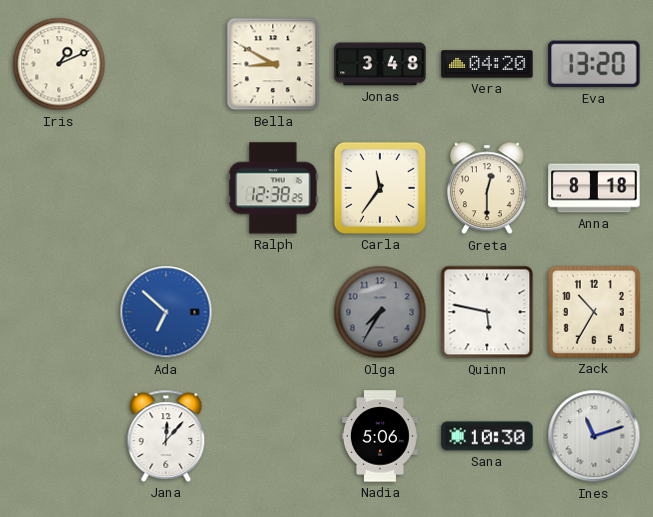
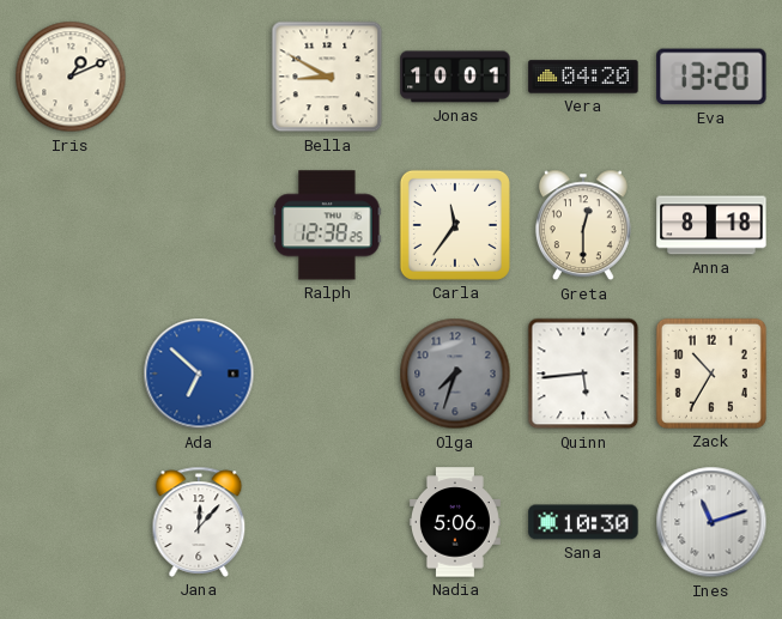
Jonas: 3:48 -> 10:01 (455, 77)
Olga: 7:35 -> 7:33 (455, 374)
Quinn: 5:47 -> 5:44 (583, 374)
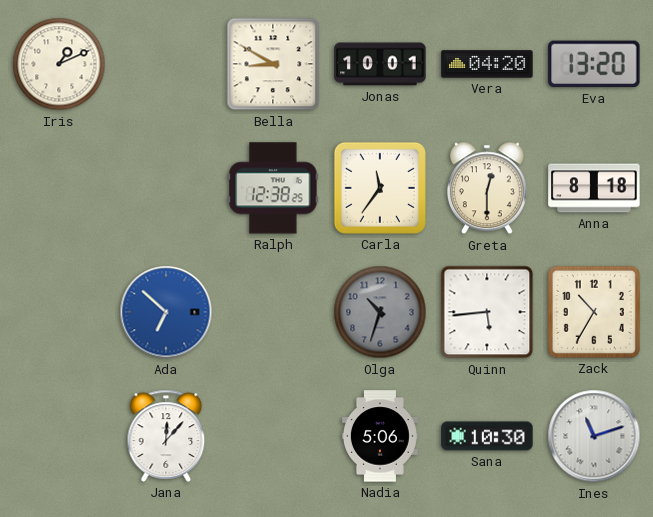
Olga: 7:33 -> 10:33 (380, 312)
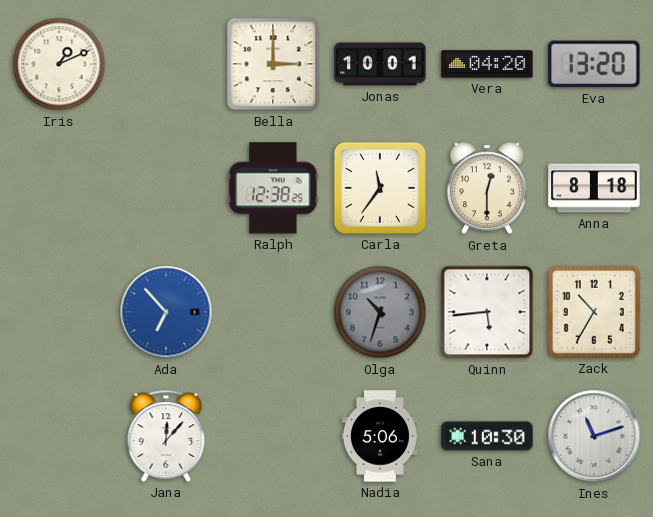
Bella: 8:50 -> 3:00 (273, 64)
Ada: 6:52 -> 6:53 (166, 312)
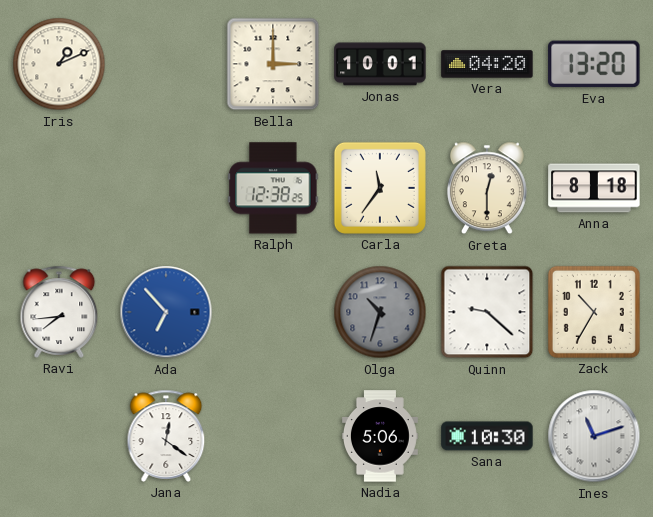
Ravi: none -> 7:44 (59, 312)
Quinn: 5:44 -> 9:22 (487, 312)
Jana: 12:07 -> 12:21 (166, 436)
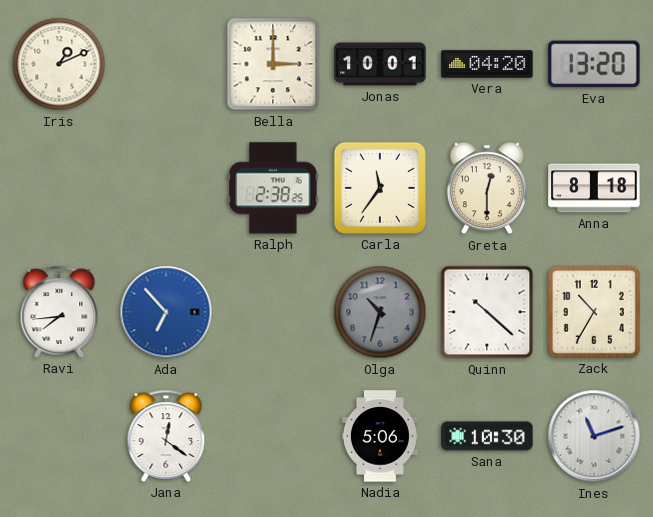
Ralph: 12:38 -> 2:38 (273, 188)
Quinn: 9:22 -> 10:22 (487, 312)
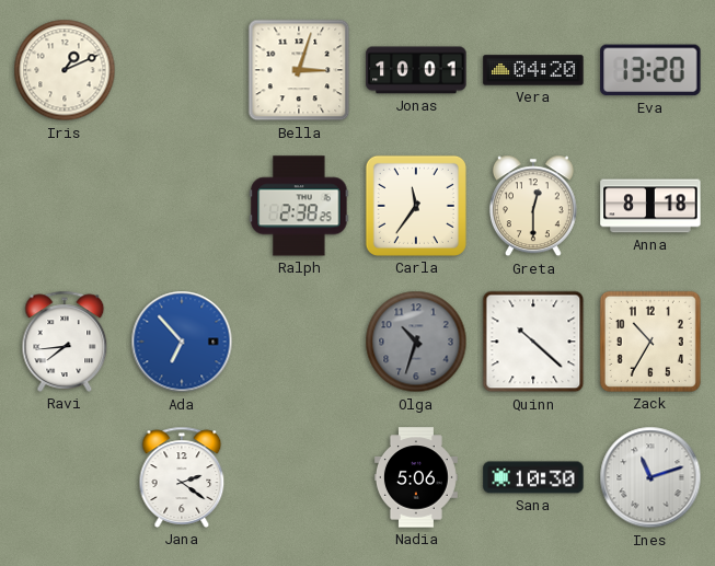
Bella: 3:00 -> 3:03 (299, 70)
Jana: 12:21 -> 2:21 (182, 477)
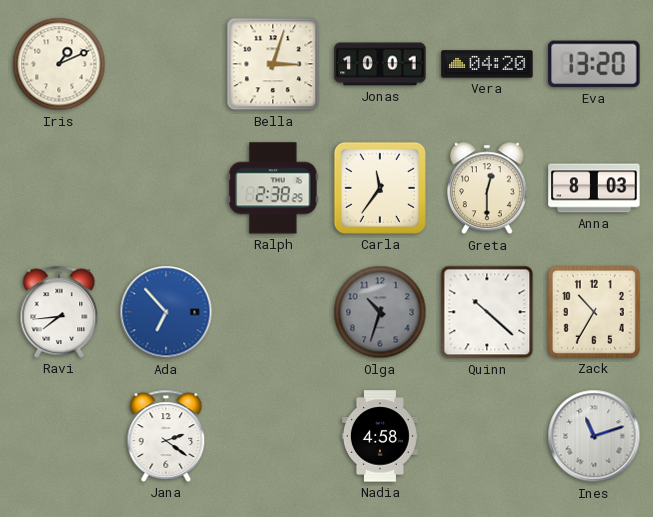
Anna: 8:18 -> 8:03 (594, 188)
Nadia: 5:06 -> 4:58 (380, 436)
Sana: 10:30 -> none (533, 477)
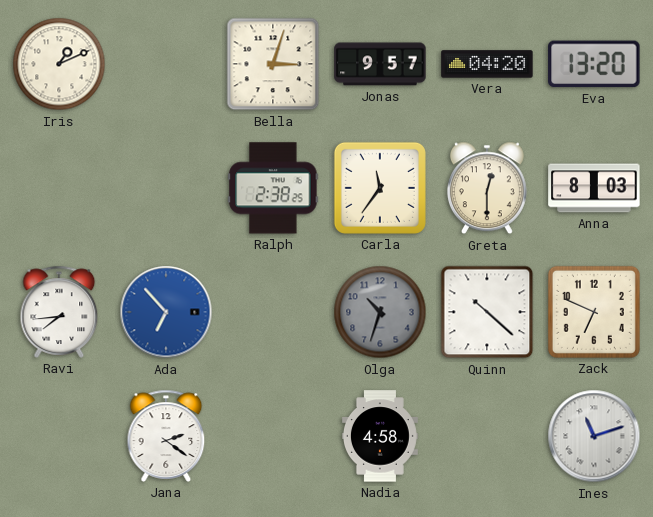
Jonas: 10:01 -> 9:57 (380, 64)
Zack: 10:35 -> 6:49 (594, 312)
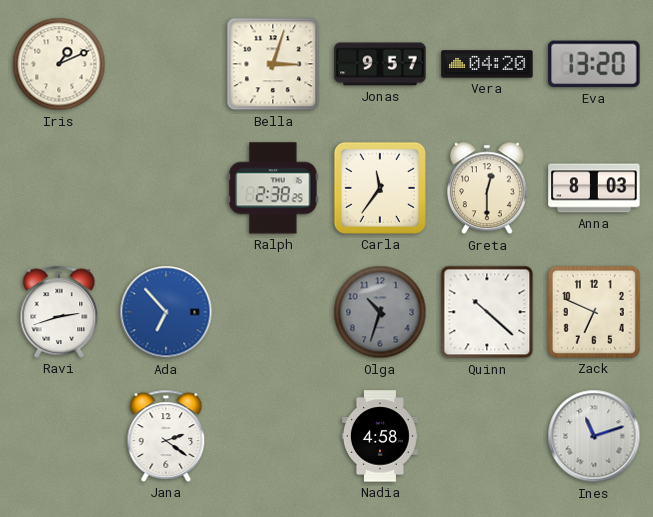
Ravi: 7:44 -> 2:42 (59, 312)
